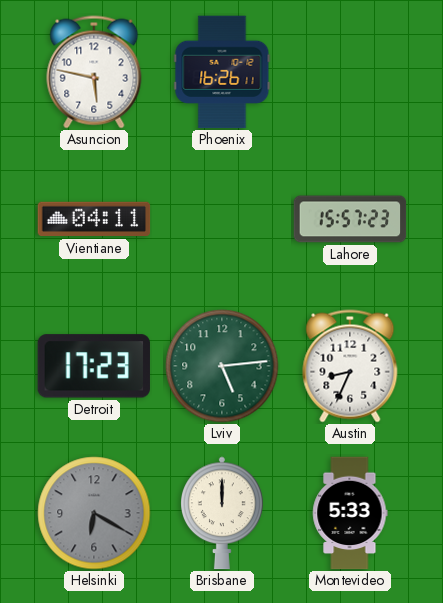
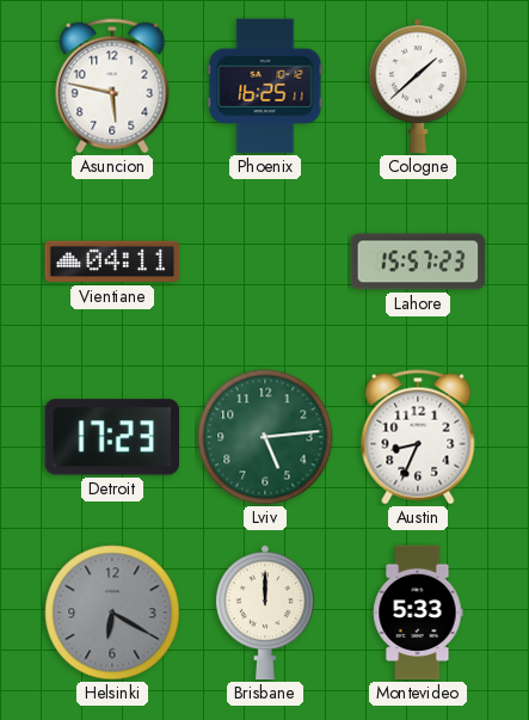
Phoenix: 16:26 -> 16:25 (265, 86)
Cologne: none -> 1:38 (419, 86)
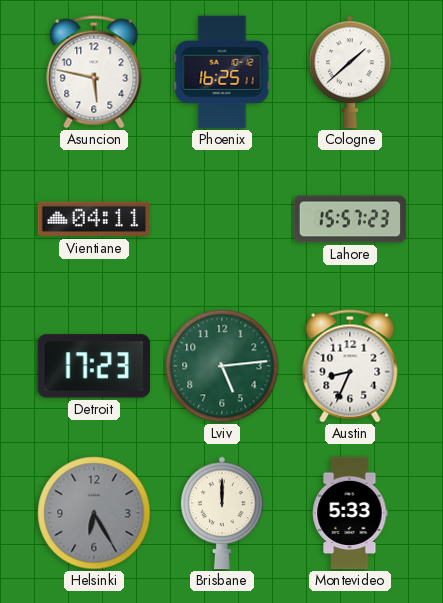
Helsinki: 6:20 -> 6:25 (94, 513)
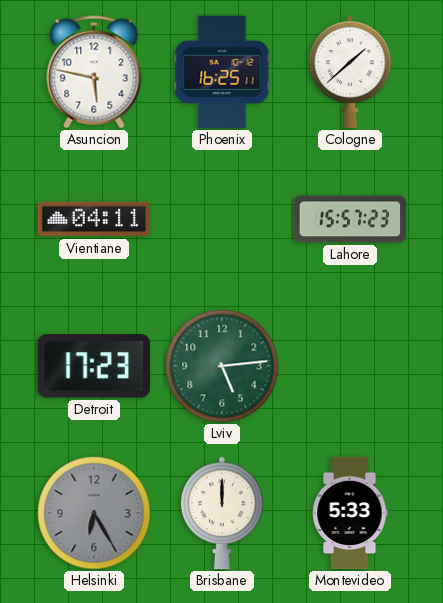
Austin: 8:34 -> none (350, 366)
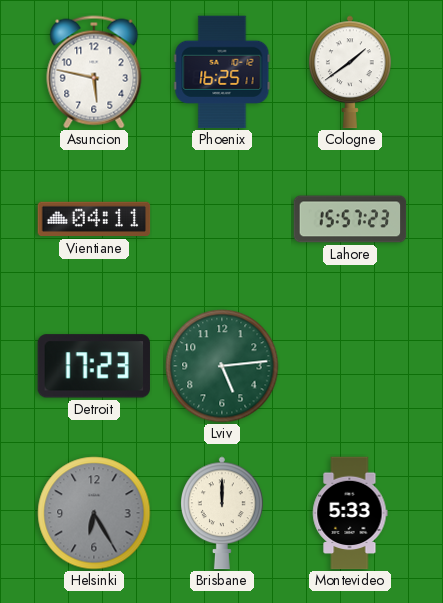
Cologne: 1:38 -> 1:39 (351, 72)
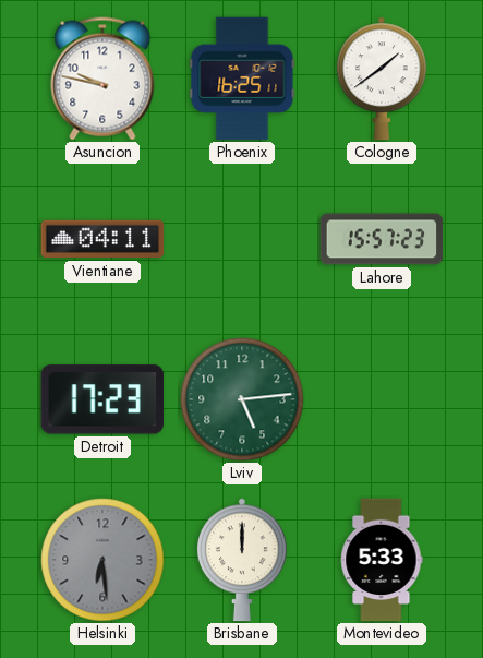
Asuncion: 5:47 -> 9:47 (102, 79)
Helsinki: 6:25 -> 6:29 (102, 560)
